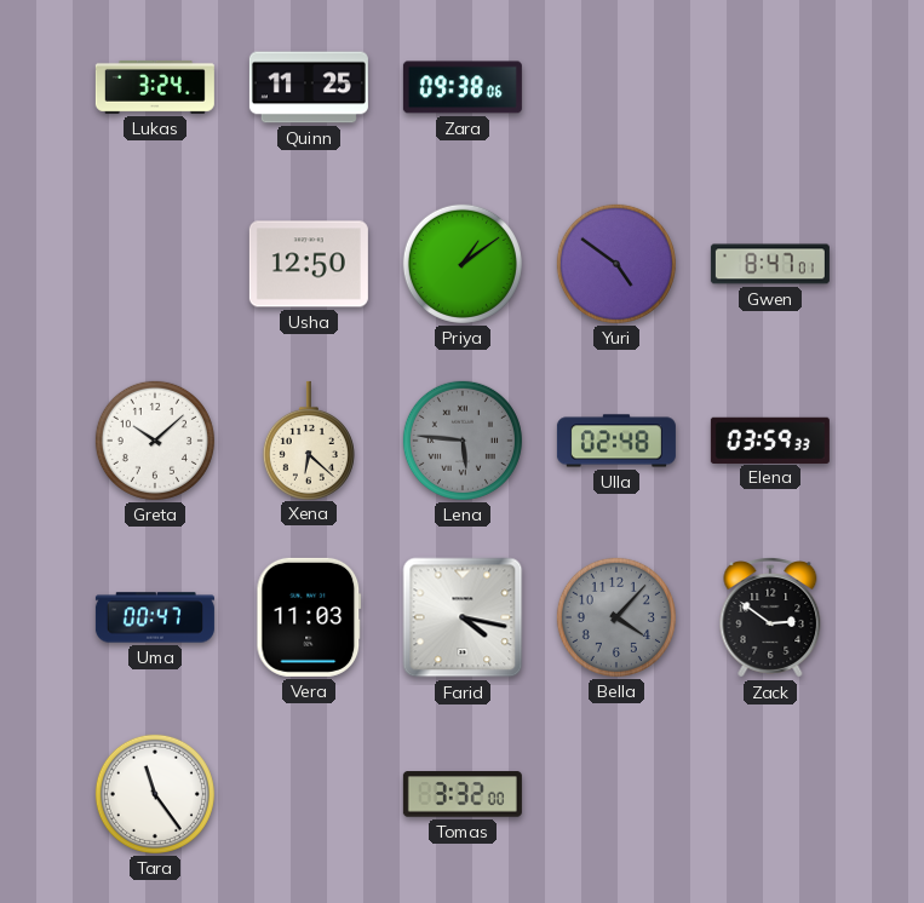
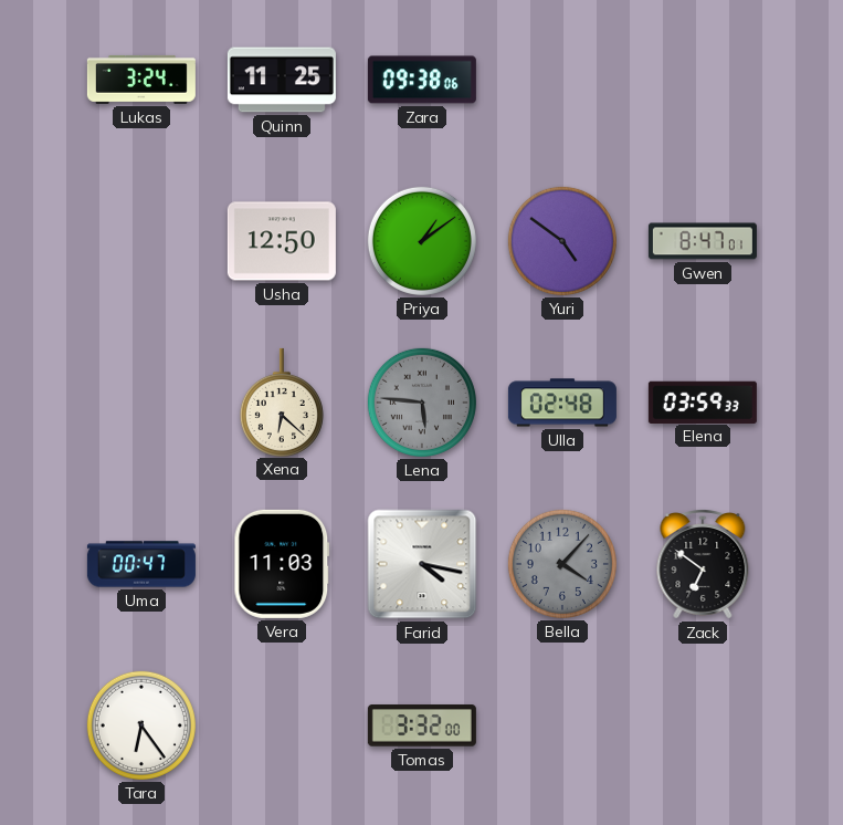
Greta: 10:08 -> none (155, 441)
Zack: 2:51 -> 6:51 (703, 565)
Tara: 11:24 -> 6:24 (141, 725)
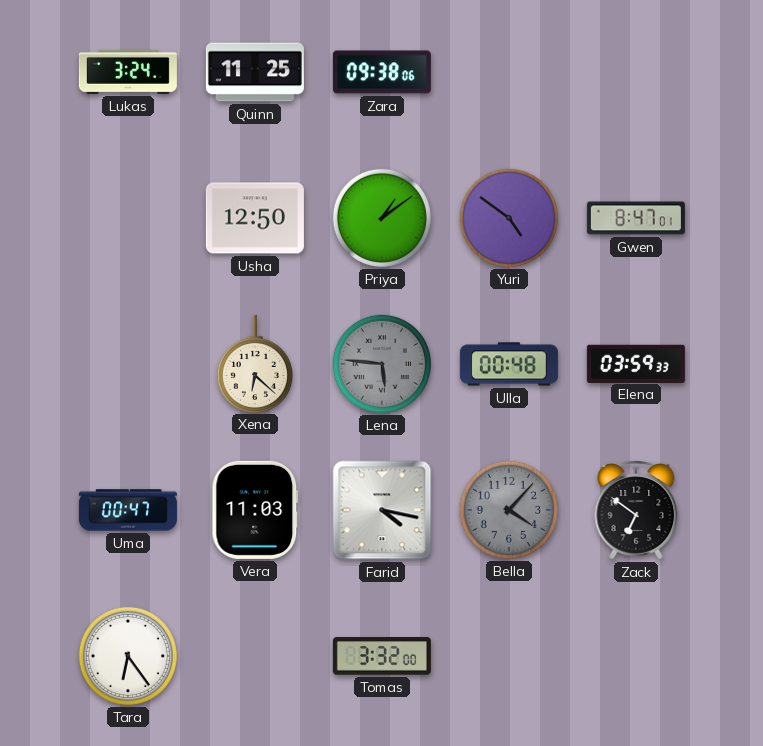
Ulla: 02:48 -> 00:48 (509, 364)
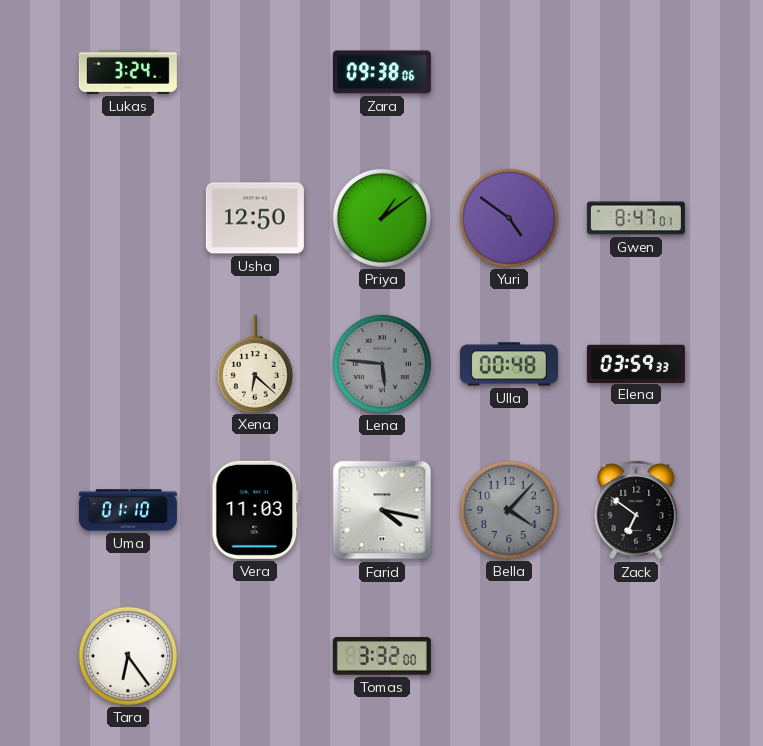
Quinn: 11:25 -> none (255, 72)
Uma: 00:47 -> 01:10 (128, 510)
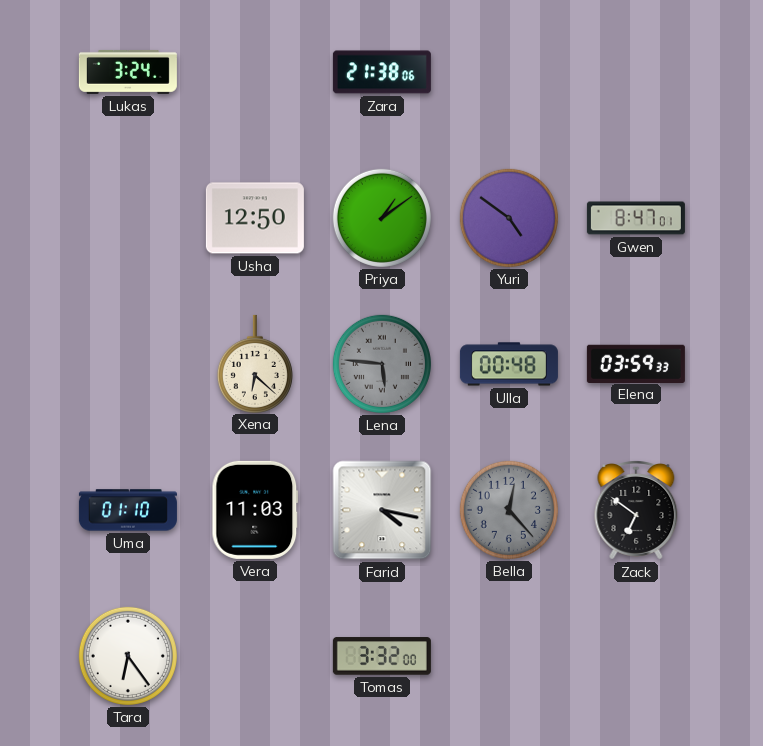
Zara: 09:38 -> 21:38 (382, 72)
Bella: 4:07 -> 12:23 (509, 510)
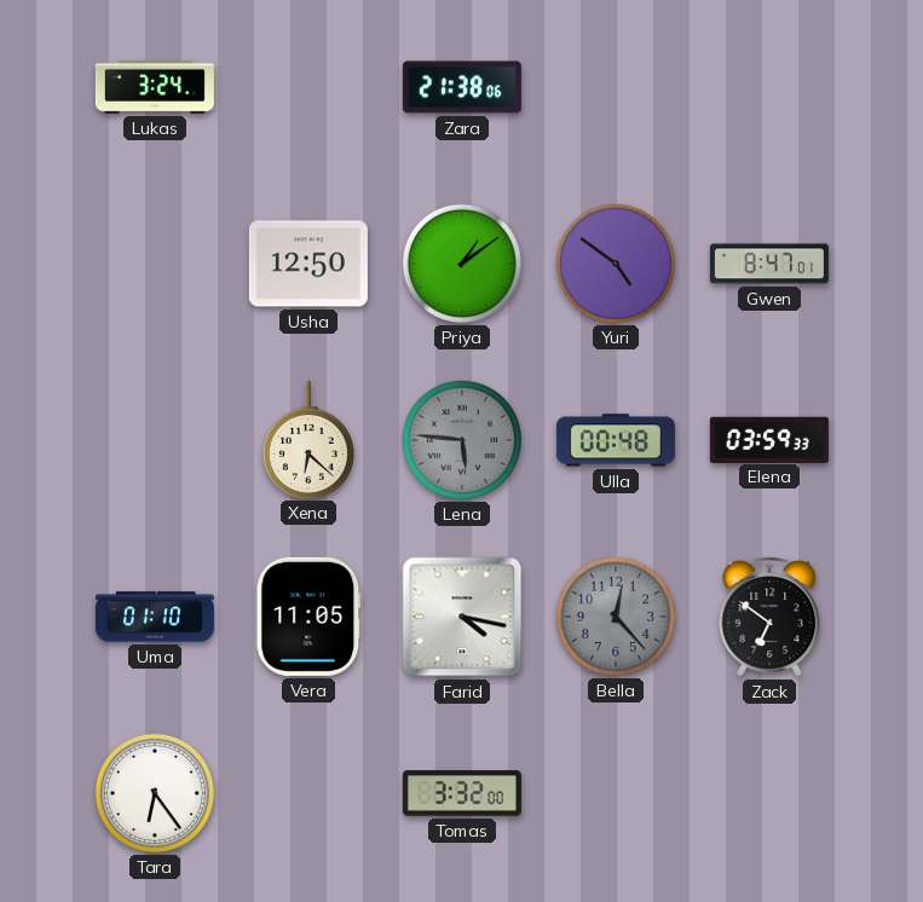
Vera: 11:03 -> 11:05 (308, 617)
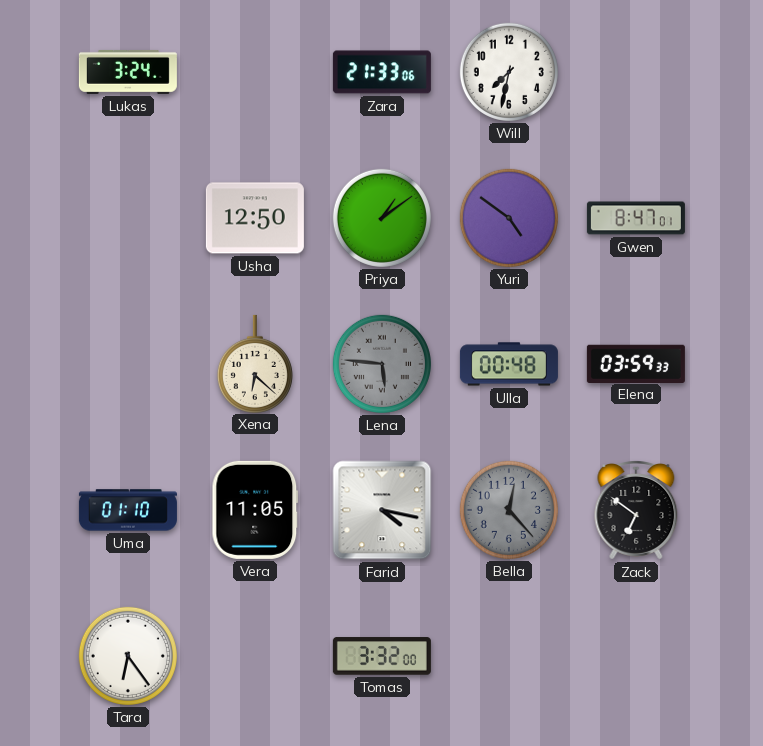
Zara: 21:38 -> 21:33 (382, 72)
Will: none -> 7:32 (509, 72)
